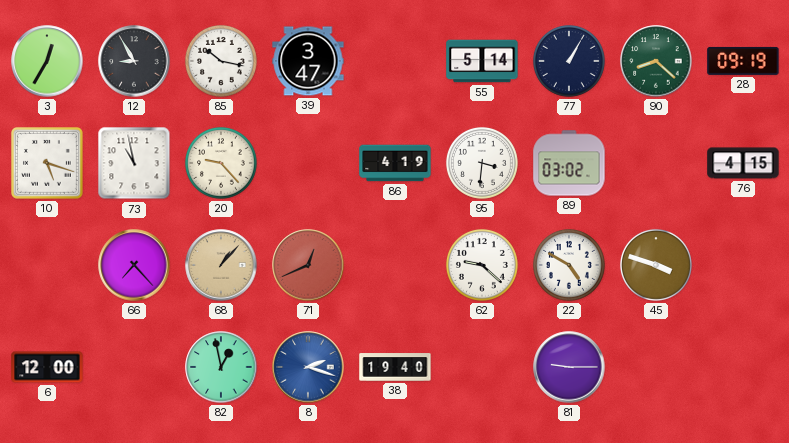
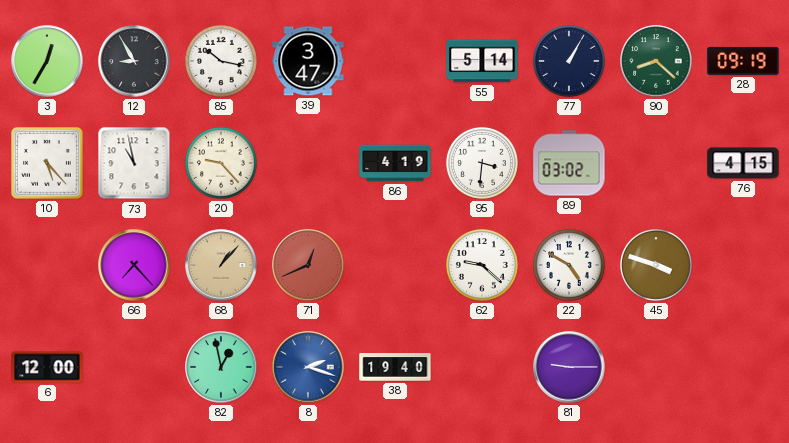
10: 5:18 -> 5:23 (48, 164)
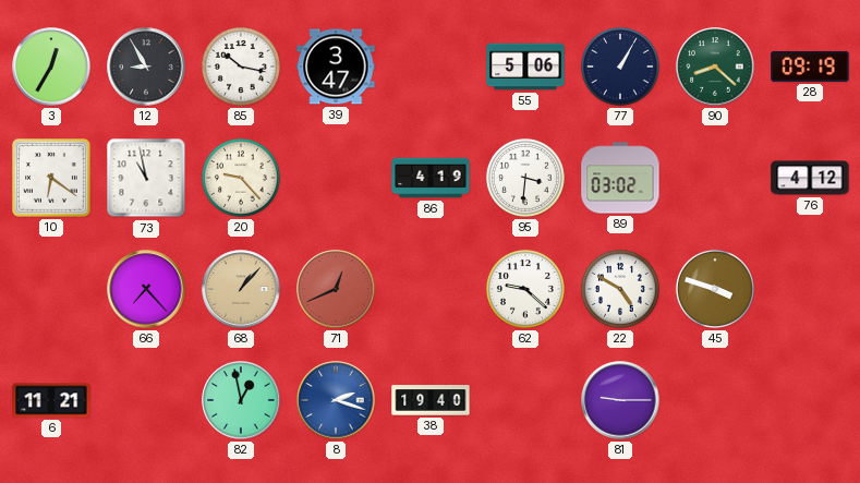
55: 5:14 -> 5:06 (525, 67)
10: 5:23 -> 6:21 (52, 179)
76: 4:15 -> 4:12 (810, 178)
6: 12:00 -> 11:21 (51, 400)
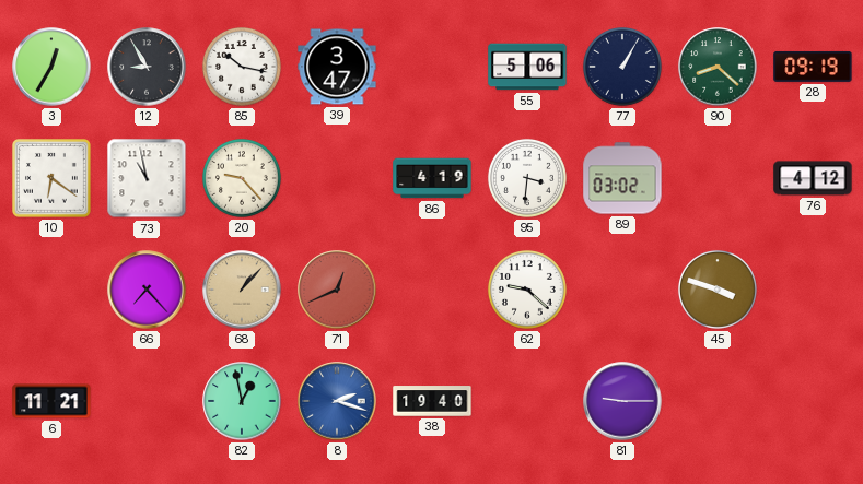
22: 4:50 -> none (620, 289)
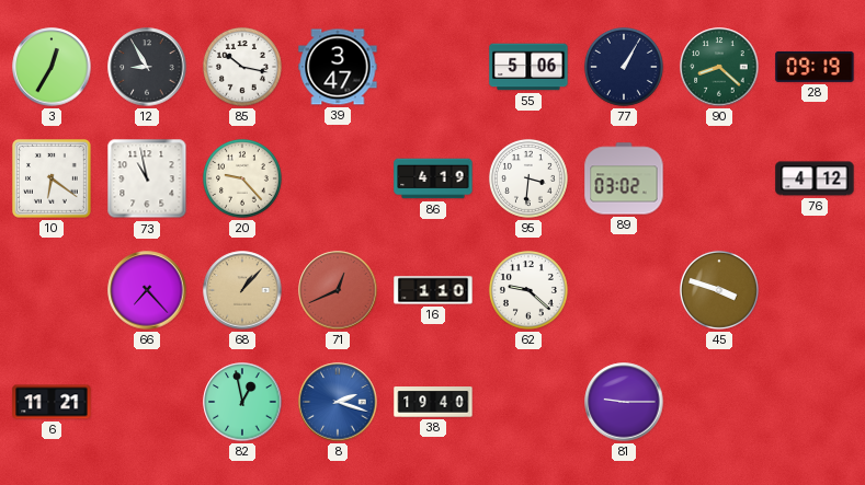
16: none -> 1:10 (433, 290)
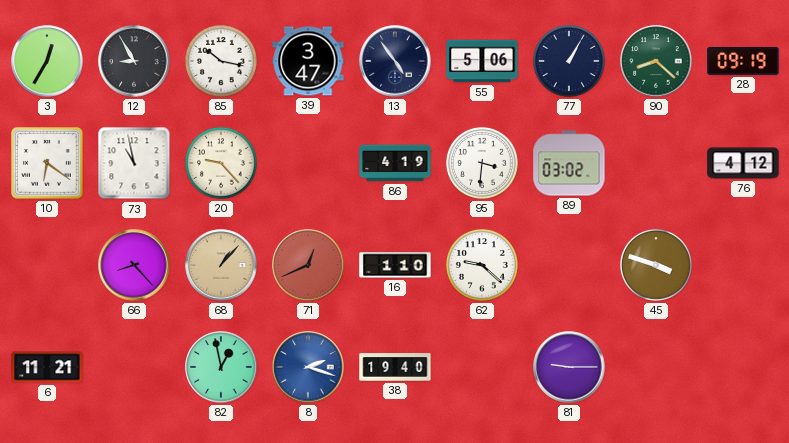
13: none -> 4:54 (395, 61)
66: 7:23 -> 8:23 (134, 265)
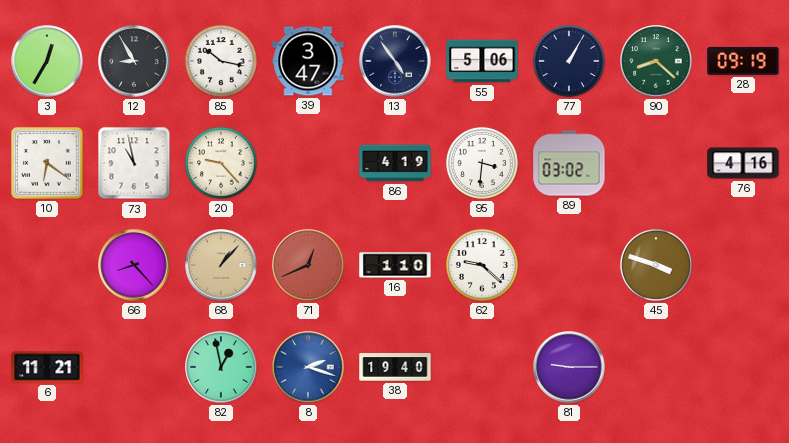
76: 4:12 -> 4:16 (743, 163)
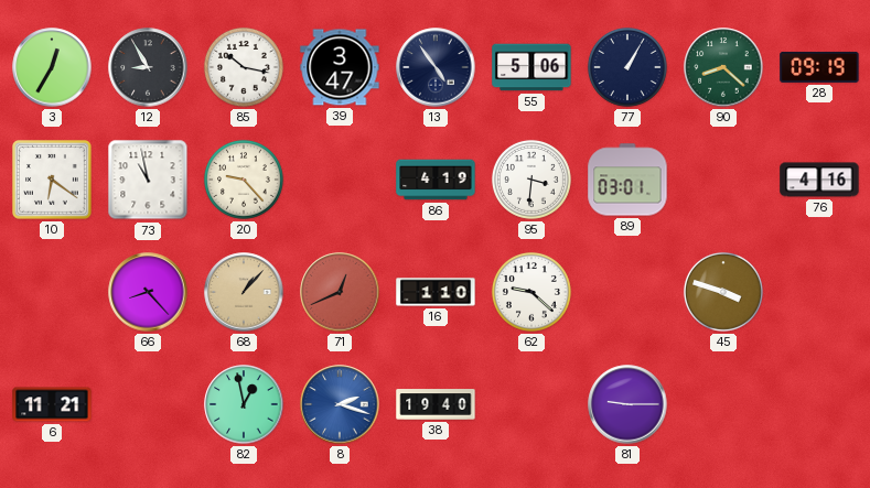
89: 03:02 -> 03:01 (627, 180)
